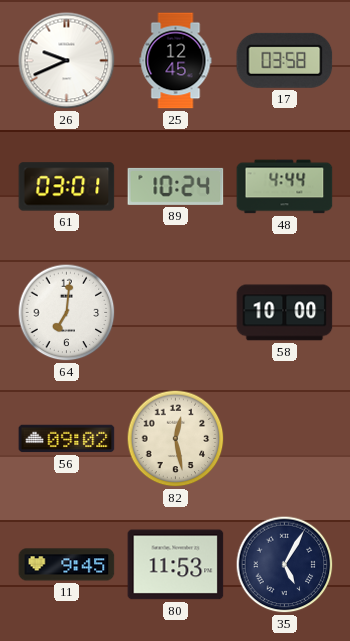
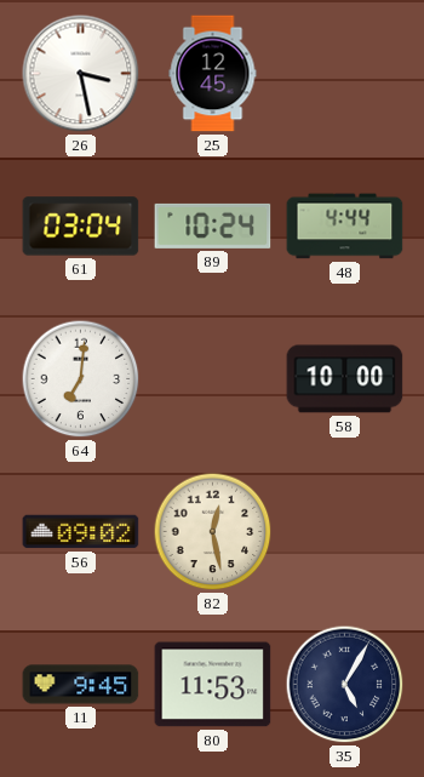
26: 9:41 -> 3:28 (81, 74)
17: 03:58 -> none (285, 60)
61: 03:01 -> 03:04 (81, 227)
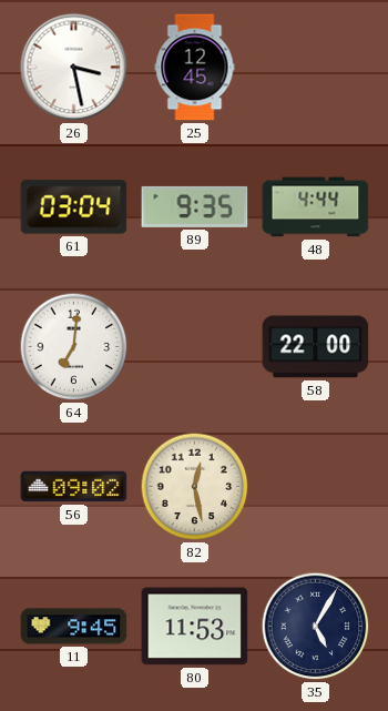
89: 10:24 -> 9:35 (195, 206)
58: 10:00 -> 22:00 (316, 347)
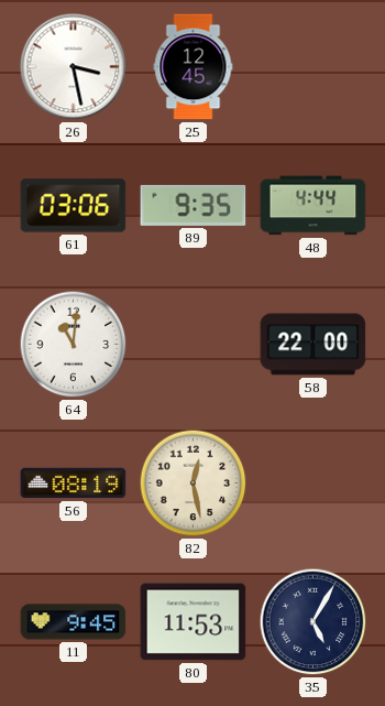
61: 03:04 -> 03:06 (74, 206)
64: 7:01 -> 11:01 (74, 345)
56: 09:02 -> 08:19 (74, 484)
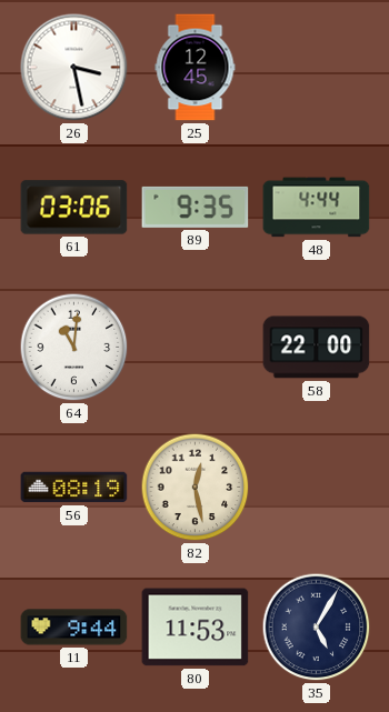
11: 9:45 -> 9:44 (74, 628)
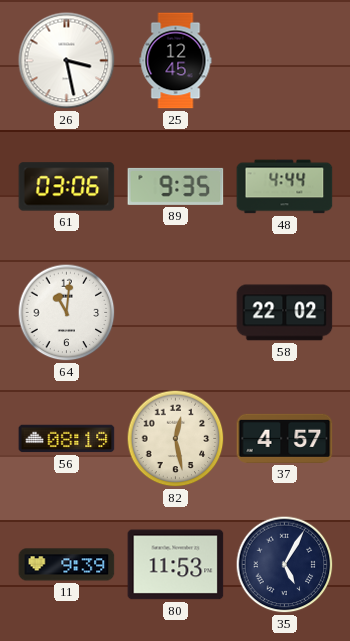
58: 22:00 -> 22:02 (285, 313)
37: none -> 4:57 (285, 438)
11: 9:44 -> 9:39 (67, 565)
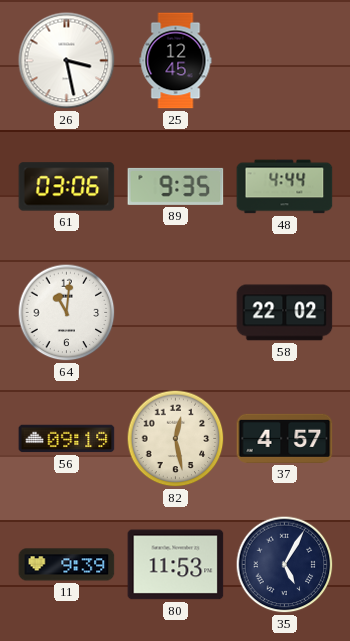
56: 08:19 -> 09:19 (67, 439)
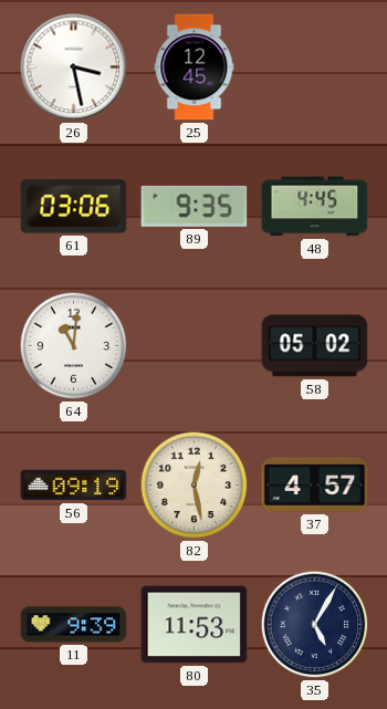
48: 4:44 -> 4:45 (315, 207)
58: 22:02 -> 05:02 (315, 346)
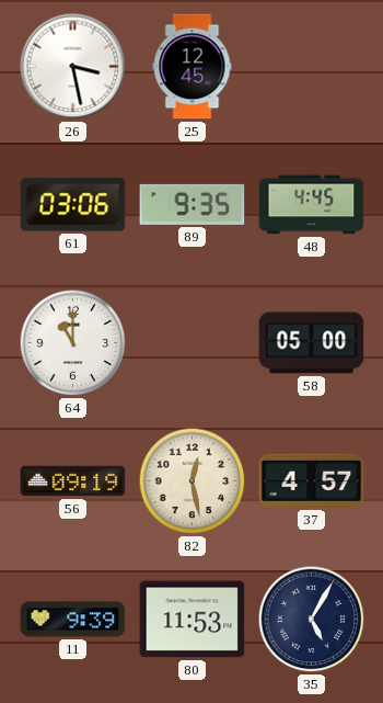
64: 11:01 -> 11:00 (73, 343)
58: 05:02 -> 05:00 (312, 343)
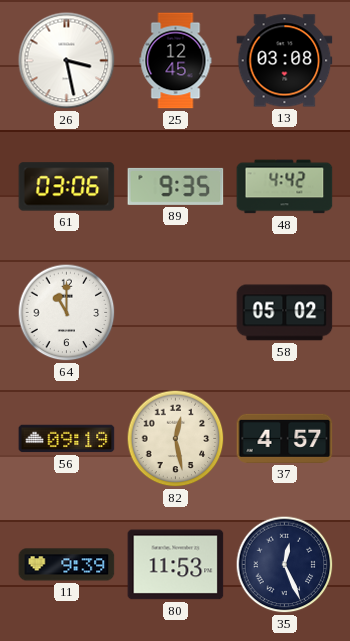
13: none -> 03:08 (285, 61)
48: 4:45 -> 4:42 (285, 187)
58: 05:00 -> 05:02 (285, 313)
35: 5:05 -> 12:26 (285, 565)
